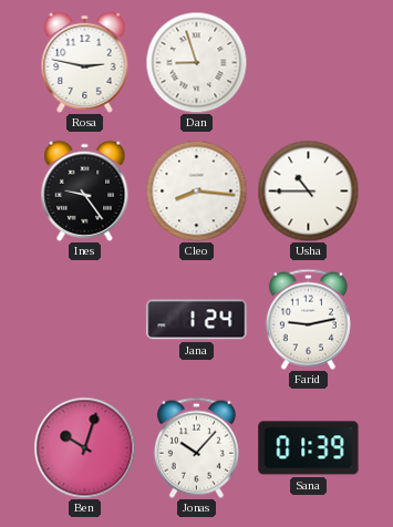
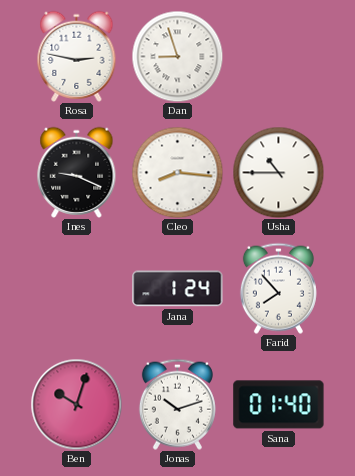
Ines: 9:24 -> 9:19 (77, 172)
Farid: 9:13 -> 7:53 (278, 288)
Jonas: 10:07 -> 10:12 (177, 404)
Sana: 01:39 -> 01:40 (279, 405)
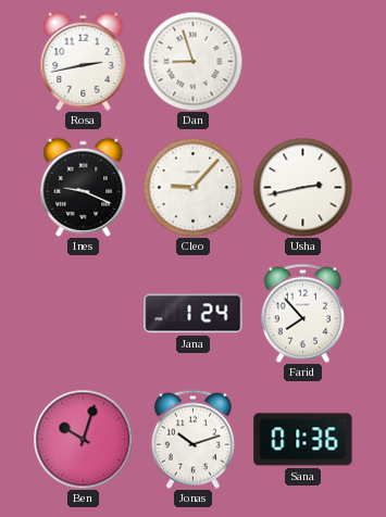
Rosa: 2:47 -> 2:43 (84, 61)
Cleo: 8:16 -> 9:07 (192, 187)
Usha: 10:45 -> 2:43 (302, 187)
Sana: 01:40 -> 01:36 (303, 440)
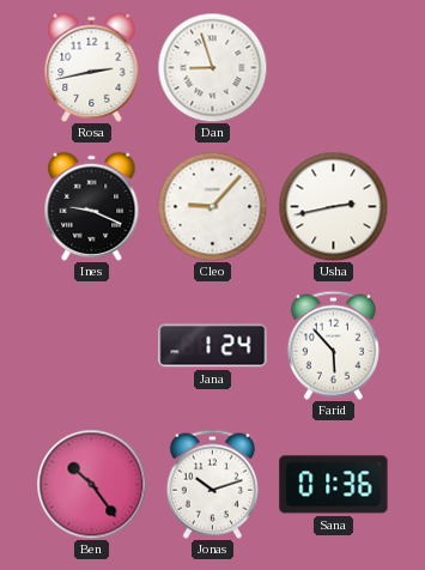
Farid: 7:53 -> 5:53 (333, 345)
Ben: 10:03 -> 10:24 (91, 484)
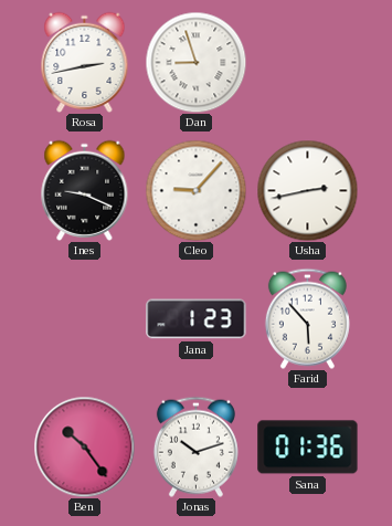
Jana: 1:24 -> 1:23 (197, 319)
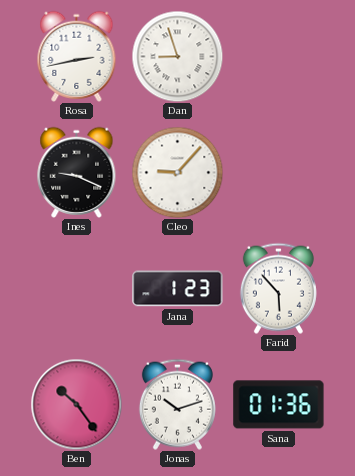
Usha: 2:43 -> none (307, 190)
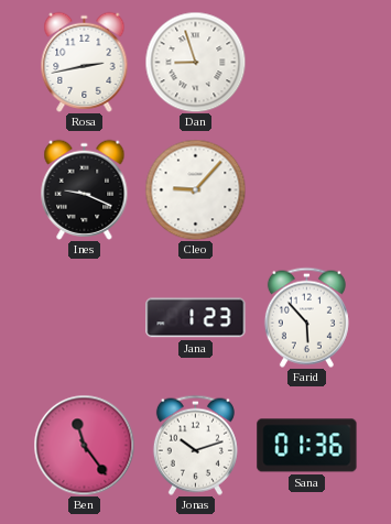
Ben: 10:24 -> 11:24 (84, 445)
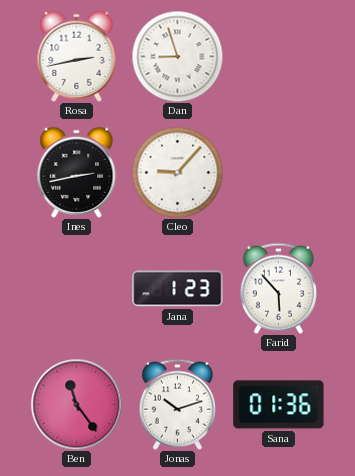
Ines: 9:19 -> 2:43 (77, 172)
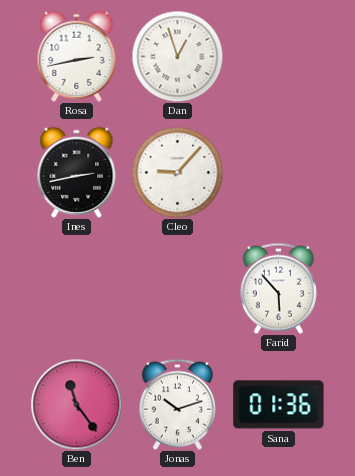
Dan: 8:57 -> 12:57 (177, 56)
Jana: 1:23 -> none (178, 289)
